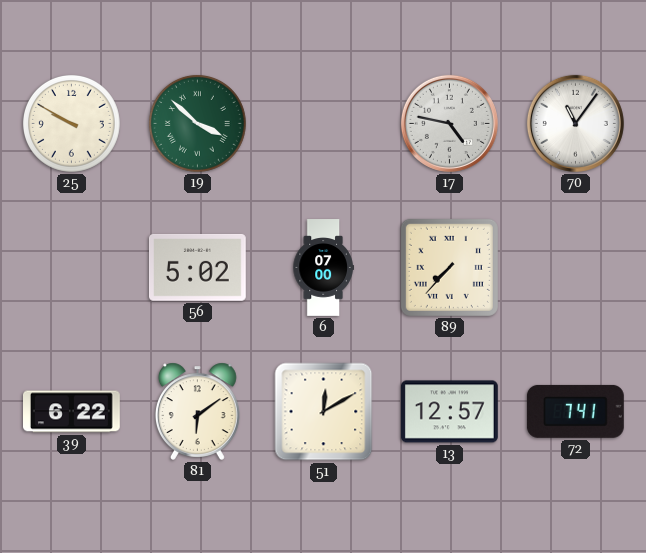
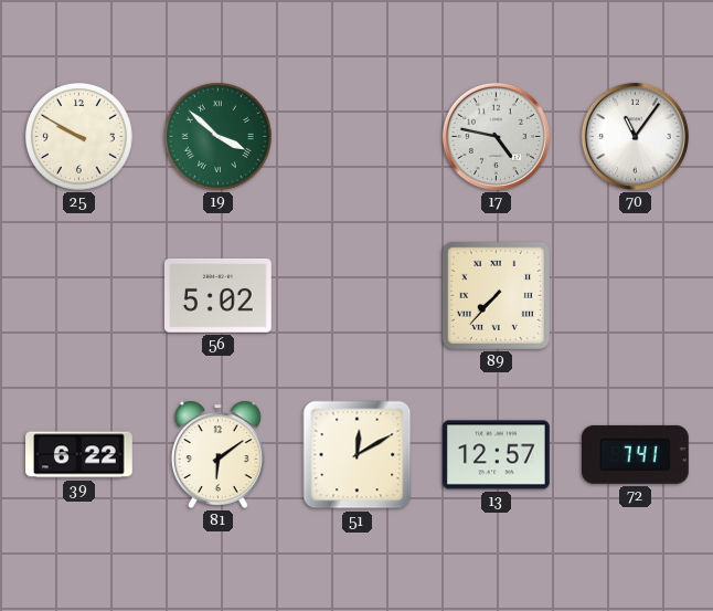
6: 07:00 -> none (323, 268)
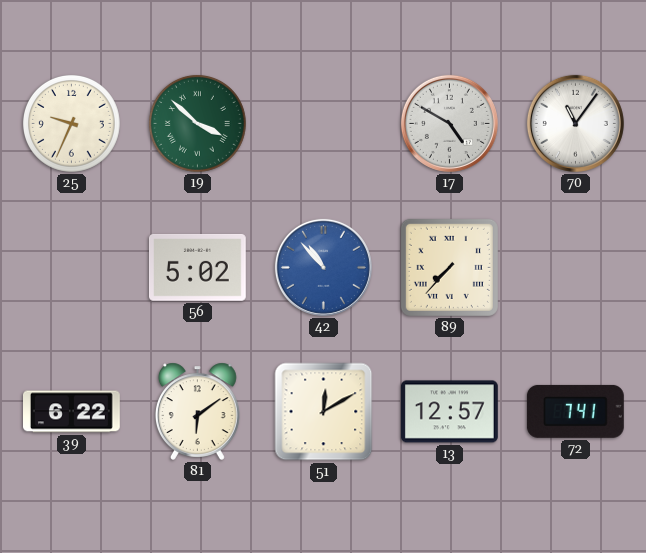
25: 9:50 -> 9:34 (71, 123)
17: 4:47 -> 4:50 (449, 123)
42: none -> 10:53 (323, 267)
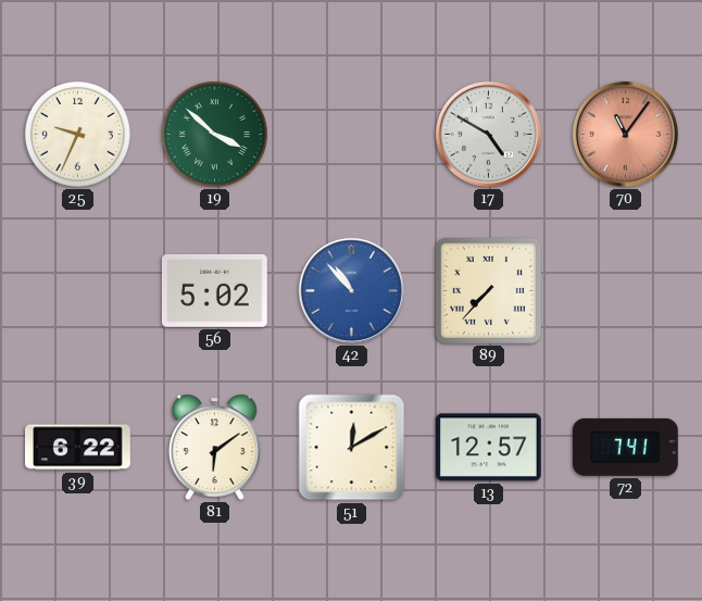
70 dial: white -> salmon (625, 134)
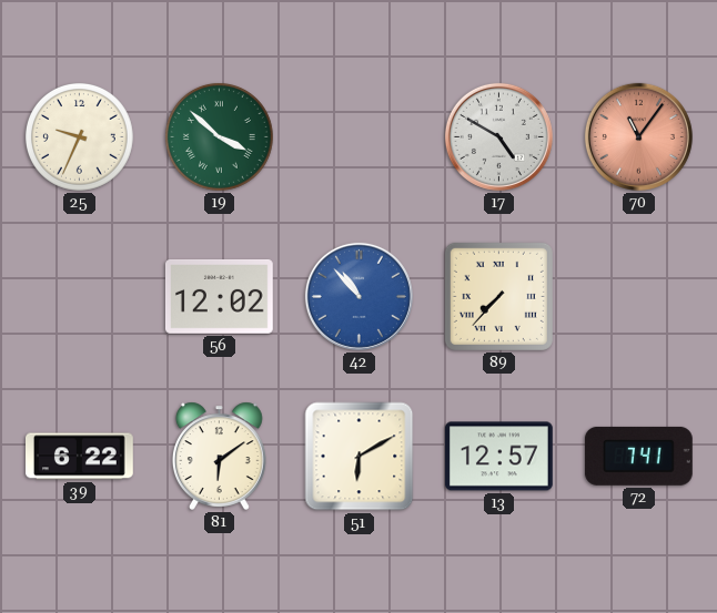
56: 5:02 -> 12:02 (219, 296)
51: 12:10 -> 6:10 (360, 457)
